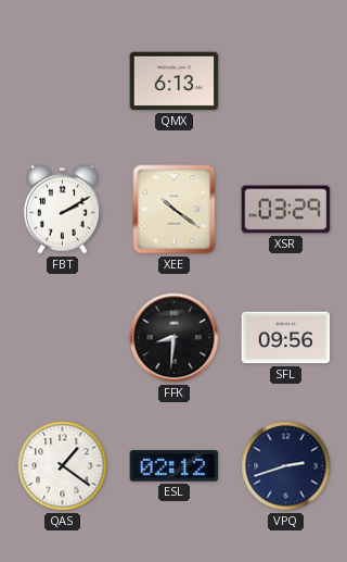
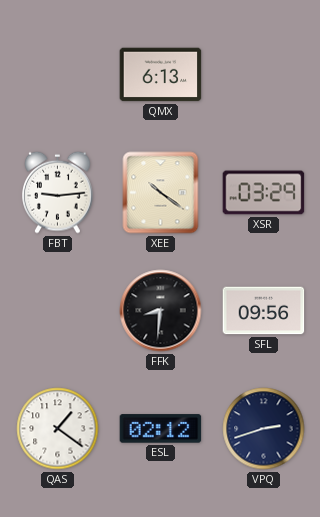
FBT: 2:10 -> 9:14 (58, 192)
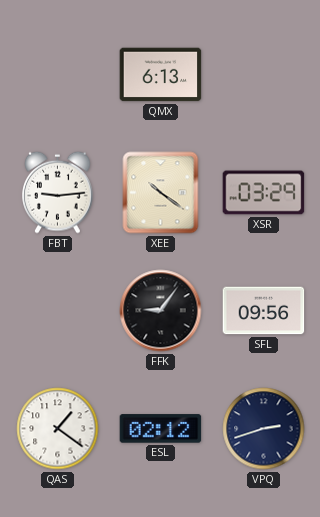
FFK: 8:31 -> 9:06 (161, 311)
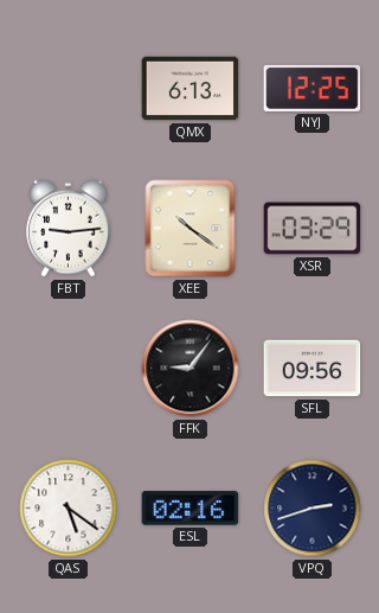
NYJ: none -> 12:25 (313, 88)
QAS: 1:21 -> 5:21 (69, 509)
ESL: 02:12 -> 02:16 (191, 509)
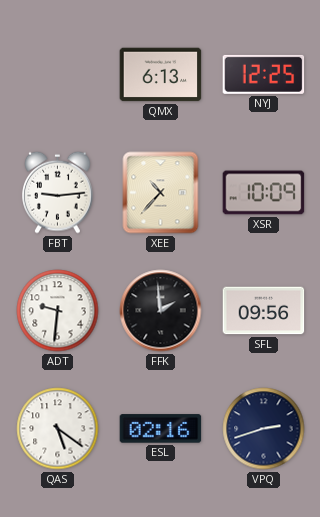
XEE: 10:21 -> 10:37 (161, 193)
XSR: 03:29 -> 10:09 (264, 193)
ADT: none -> 9:31 (58, 311)
FFK: 9:06 -> 1:59 (161, 311)
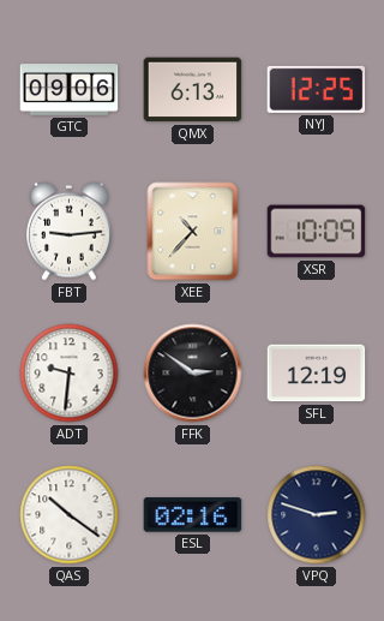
GTC: none -> 09:06 (70, 90)
FFK: 1:59 -> 2:51 (193, 374)
SFL: 09:56 -> 12:19 (317, 374)
QAS: 5:21 -> 10:21 (70, 515)
VPQ: 2:42 -> 2:48 (317, 515)
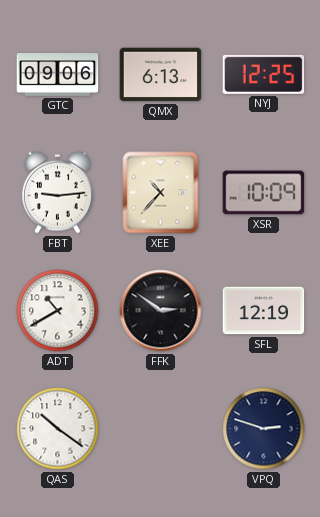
ADT: 9:31 -> 10:40 (58, 311)
ESL: 02:16 -> none (193, 515)
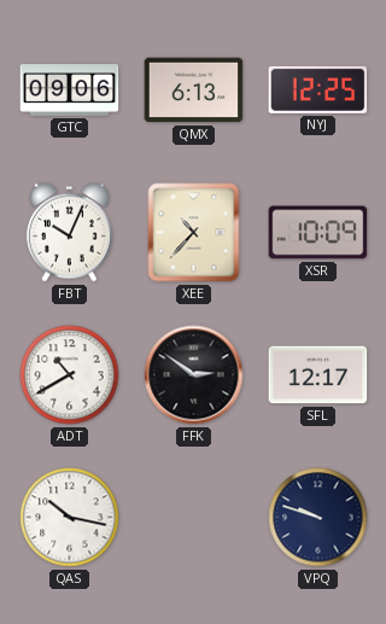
FBT: 9:14 -> 10:04 (70, 232)
SFL: 12:19 -> 12:17 (318, 375)
QAS: 10:21 -> 10:17 (70, 518)
VPQ: 2:48 -> 9:48 (318, 518)
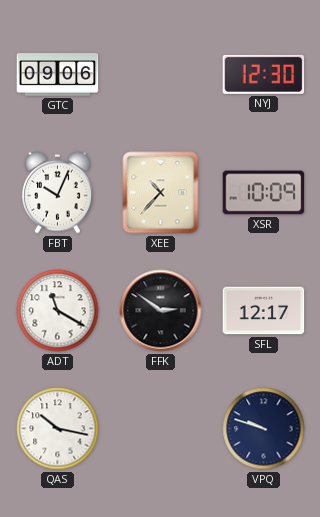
QMX: 6:13 -> none (194, 91)
NYJ: 12:25 -> 12:30 (264, 74)
ADT: 10:40 -> 11:20 (58, 311)
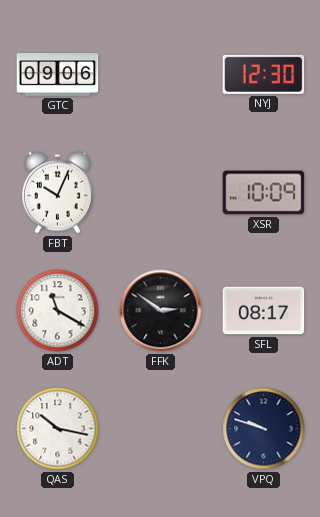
XEE: 10:37 -> none (161, 193)
SFL: 12:17 -> 08:17 (264, 311)
